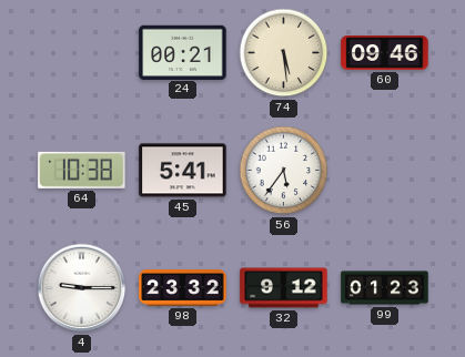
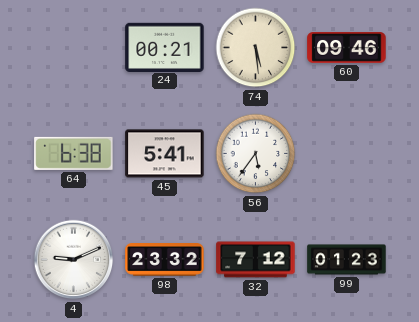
64: 10:38 -> 6:38 (74, 153)
4: 9:15 -> 9:11 (74, 260)
32: 9:12 -> 7:12 (256, 260)
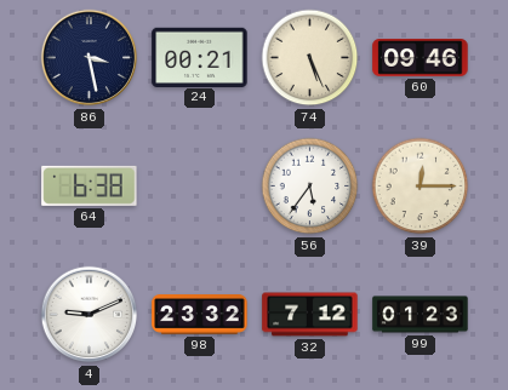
86: none -> 3:28 (90, 58)
74: 5:29 -> 5:26 (310, 58)
45: 5:41 -> none (165, 154)
39: none -> 12:15 (421, 187)
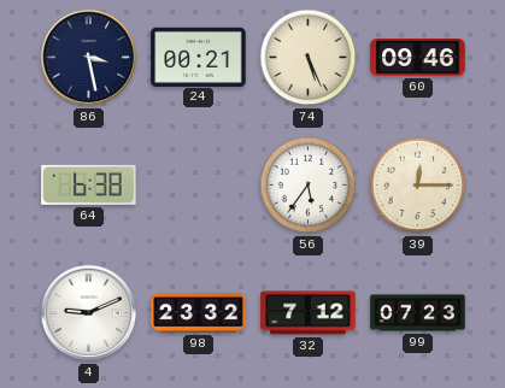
99: 01:23 -> 07:23 (418, 313)
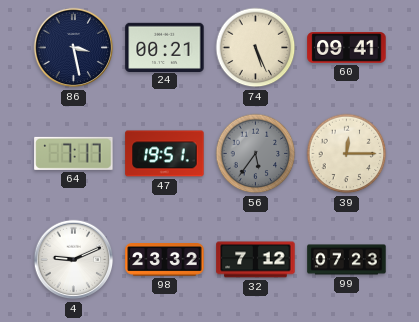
60: 09:46 -> 09:41 (347, 48)
64: 6:38 -> 7:17 (74, 153)
47: none -> 19:51 (165, 154)
56 dial: white -> grey (256, 154)
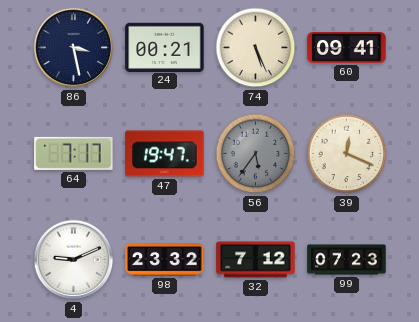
47: 19:51 -> 19:47 (165, 154)
39: 12:15 -> 12:19 (347, 154)
